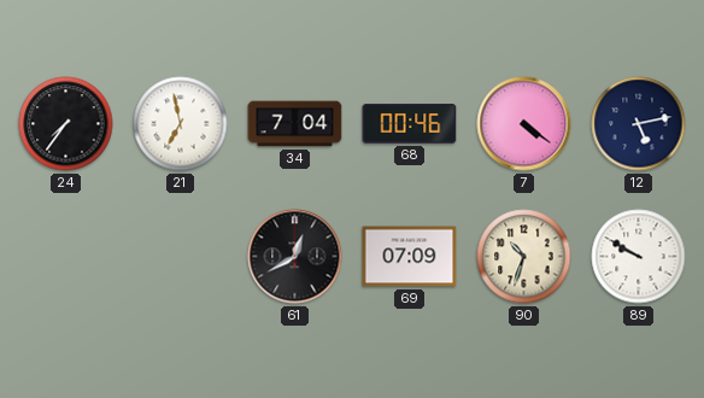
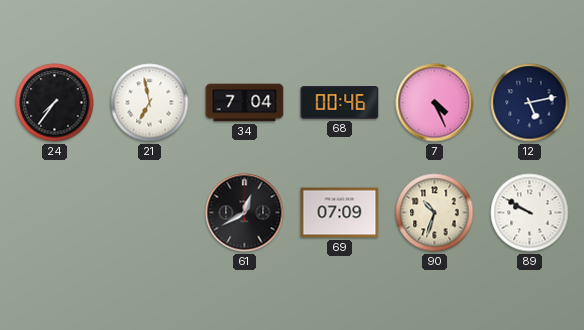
7: 4:21 -> 4:26 (435, 103)
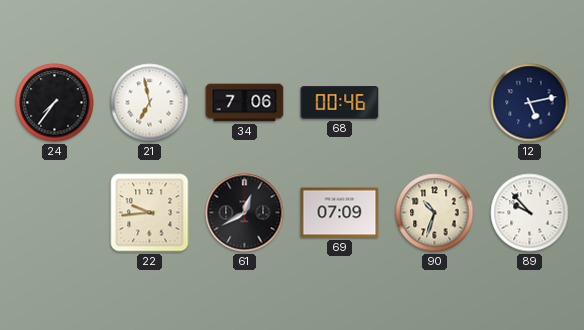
34: 7:04 -> 7:06 (245, 103)
7: 4:26 -> none (435, 103)
22: none -> 9:44 (150, 213)
89: 9:50 -> 9:53 (530, 213)
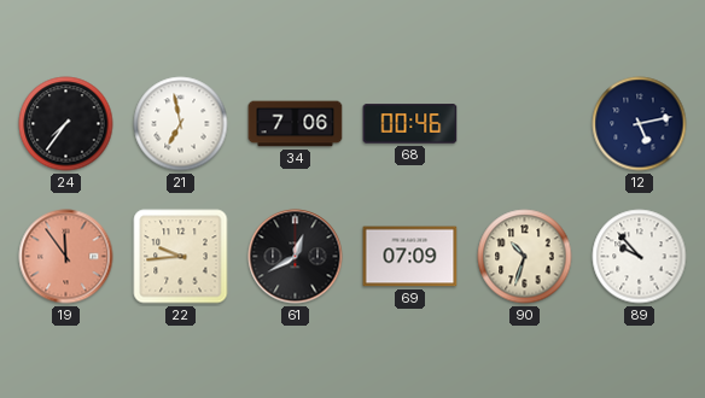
19: none -> 11:54 (66, 257)
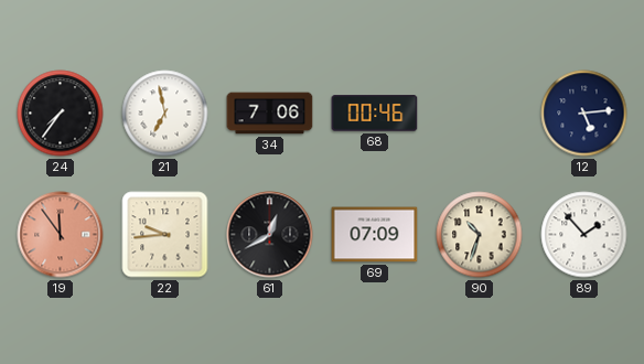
12: 5:13 -> 5:14 (584, 114)
89: 9:53 -> 1:53 (584, 235)
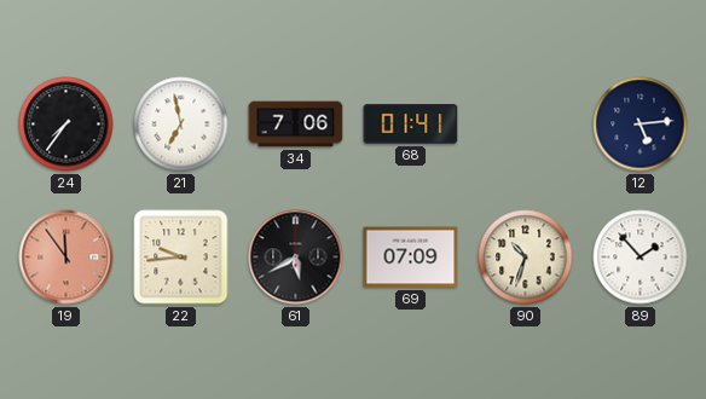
68: 00:46 -> 01:41 (411, 125)
61: 12:40 -> 5:40 (296, 258)
